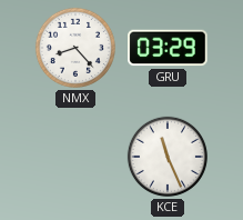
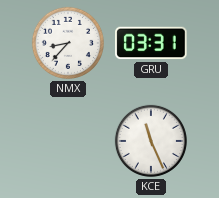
NMX: 8:23 -> 8:37 (68, 43)
GRU: 03:29 -> 03:31 (151, 43)
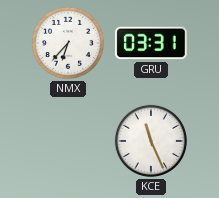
NMX: 8:37 -> 6:37 (68, 43)
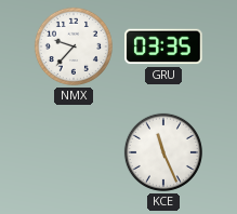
NMX: 6:37 -> 9:37 (74, 46)
GRU: 03:31 -> 03:35 (163, 46)
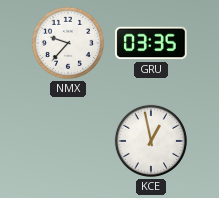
KCE: 11:26 -> 12:58 (151, 141)
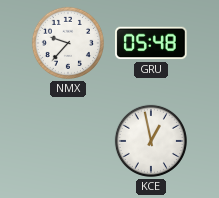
GRU: 03:35 -> 05:48 (151, 43)
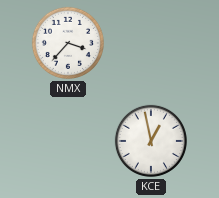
NMX: 9:37 -> 3:37 (68, 43)
GRU: 05:48 -> none (151, 43)
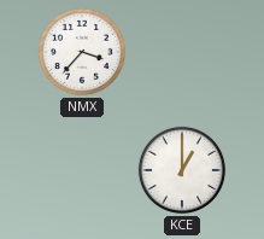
KCE: 12:58 -> 1:00 (182, 170)
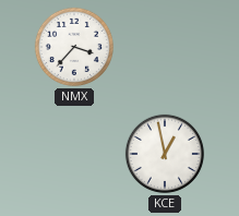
KCE: 1:00 -> 12:58 (165, 154)
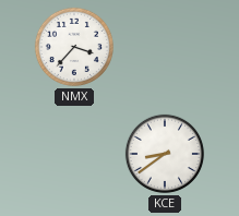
KCE: 12:58 -> 8:39 (165, 154)
